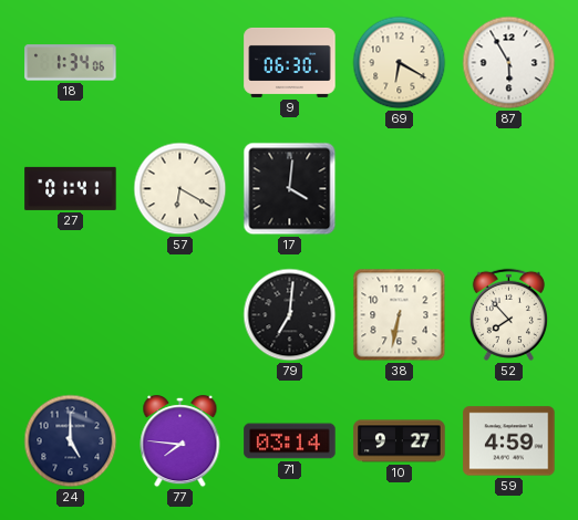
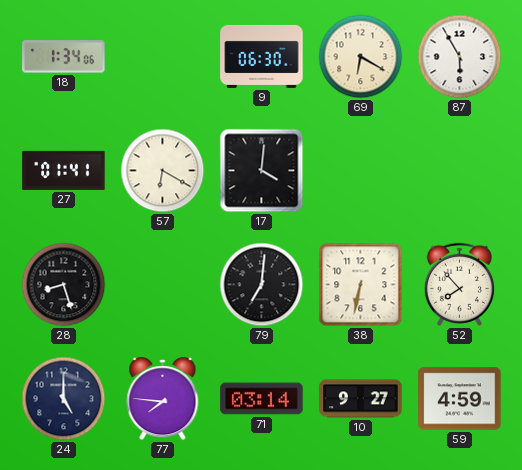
28: none -> 8:27 (64, 285)
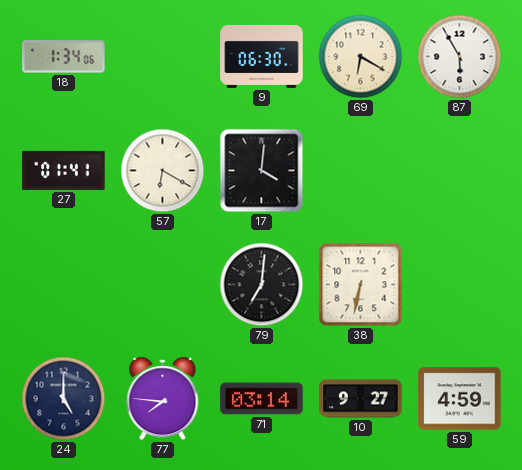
28: 8:27 -> none (64, 285)
52: 7:53 -> none (459, 284)
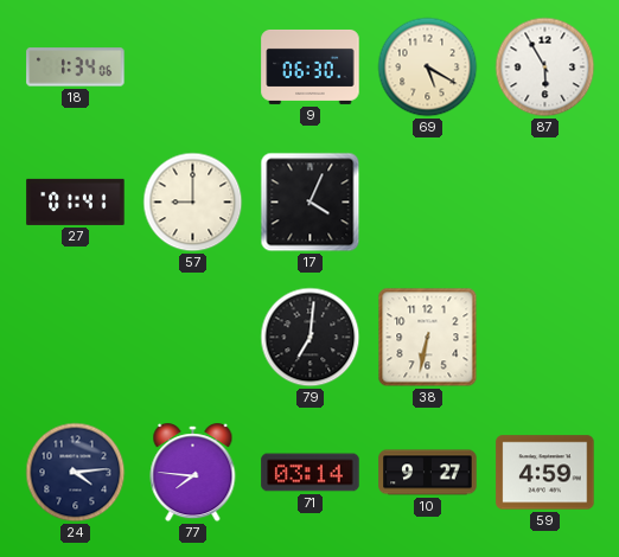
69: 6:20 -> 5:20 (428, 68)
57: 6:20 -> 9:00 (193, 203)
17: 4:01 -> 4:04 (311, 203)
24: 5:00 -> 4:14 (76, 473)
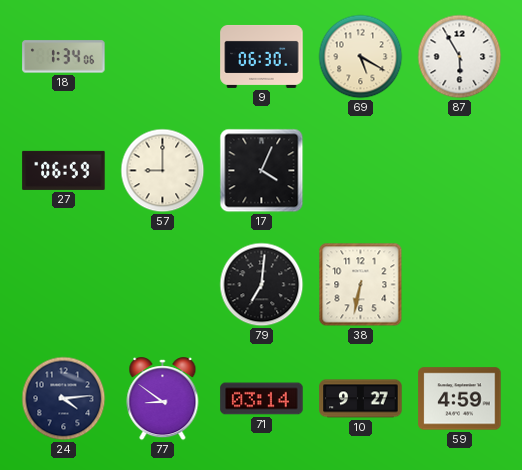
27: 01:41 -> 06:59 (64, 170)
77: 7:46 -> 8:51 (163, 399)
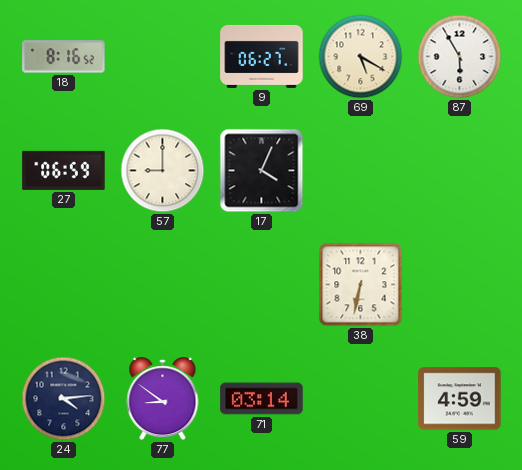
18: 1:34 -> 8:16 (64, 57)
9: 06:30 -> 06:27 (262, 56)
79: 7:01 -> none (262, 285)
10: 9:27 -> none (361, 399)
